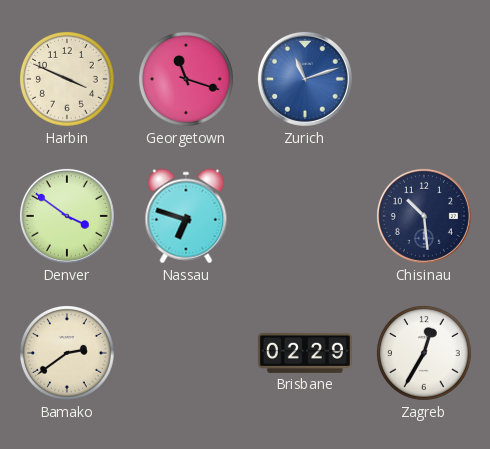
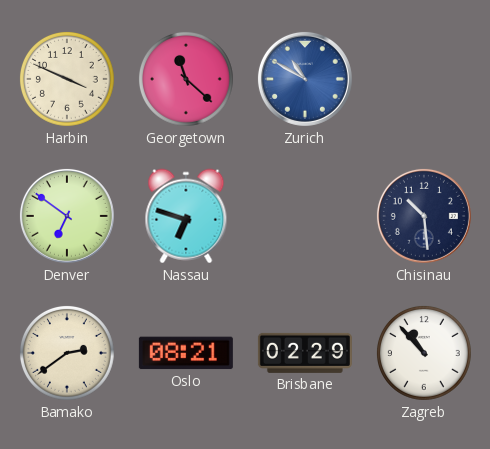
Georgetown: 11:18 -> 11:22 (187, 80)
Zurich: 11:12 -> 10:50 (305, 79)
Denver: 3:51 -> 6:51 (67, 216)
Oslo: none -> 08:21 (186, 353)
Zagreb: 12:35 -> 10:53 (425, 354)
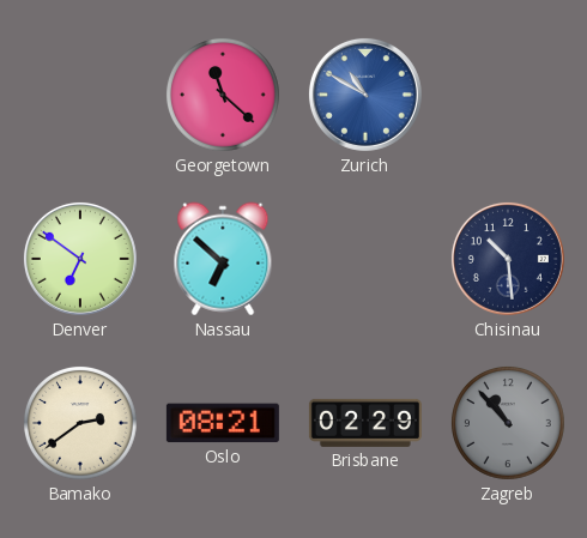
Harbin: 3:49 -> none (68, 80)
Nassau: 6:48 -> 6:52 (223, 259)
Zagreb dial: white -> grey (509, 424)
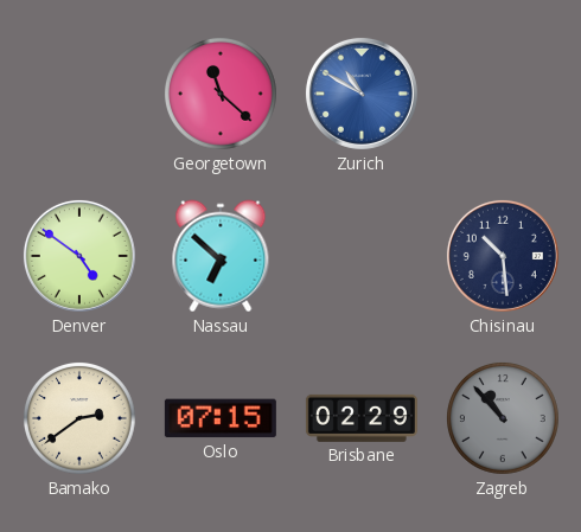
Denver: 6:51 -> 4:51 (79, 256)
Oslo: 08:21 -> 07:15 (221, 418)
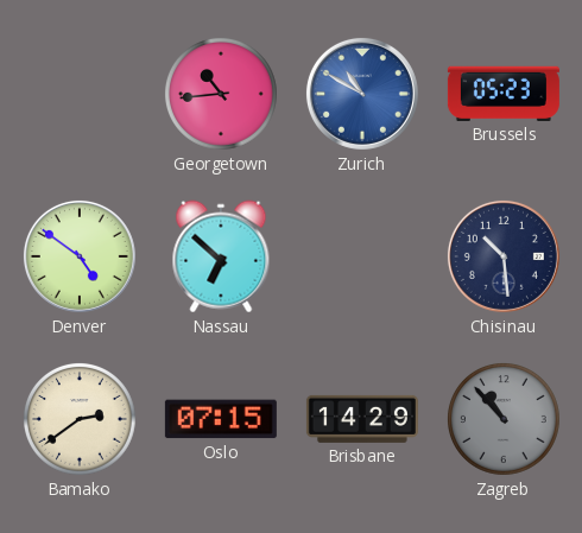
Georgetown: 11:22 -> 10:44 (222, 95)
Brussels: none -> 05:23 (504, 94)
Brisbane: 02:29 -> 14:29 (362, 419)
